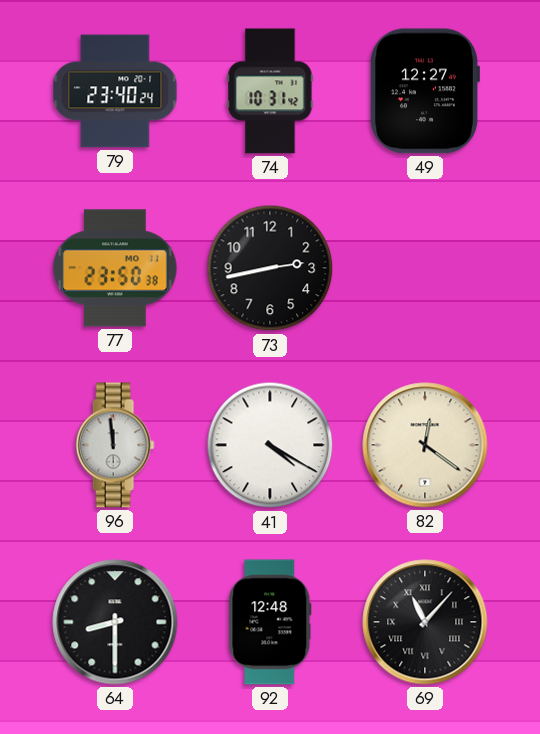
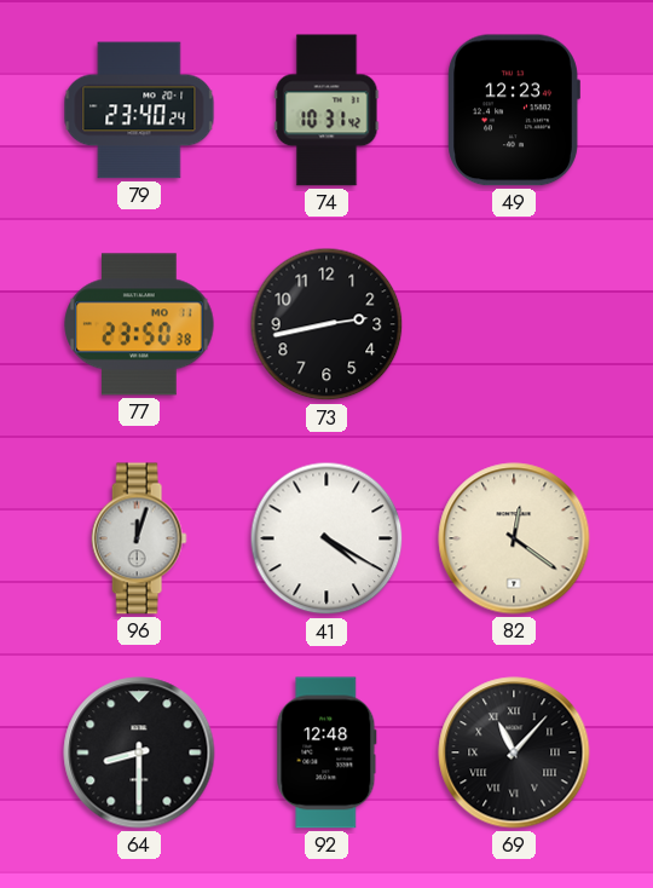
49: 12:27 -> 12:23 (514, 110)
96: 11:59 -> 12:03 (139, 538)
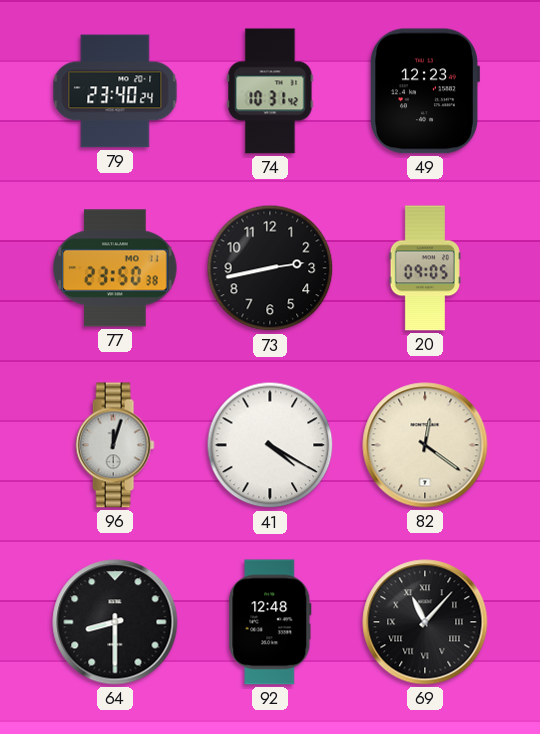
20: none -> 09:05 (425, 268)
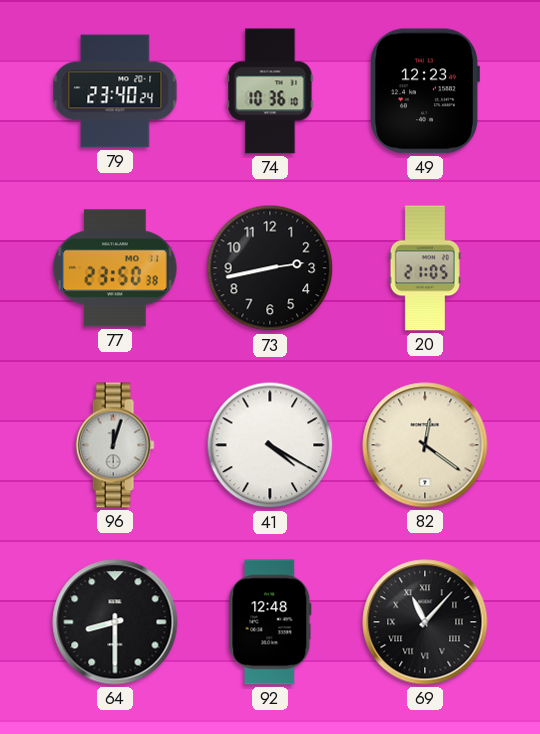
74: 10:31 -> 10:36 (270, 91)
20: 09:05 -> 21:05 (425, 268)
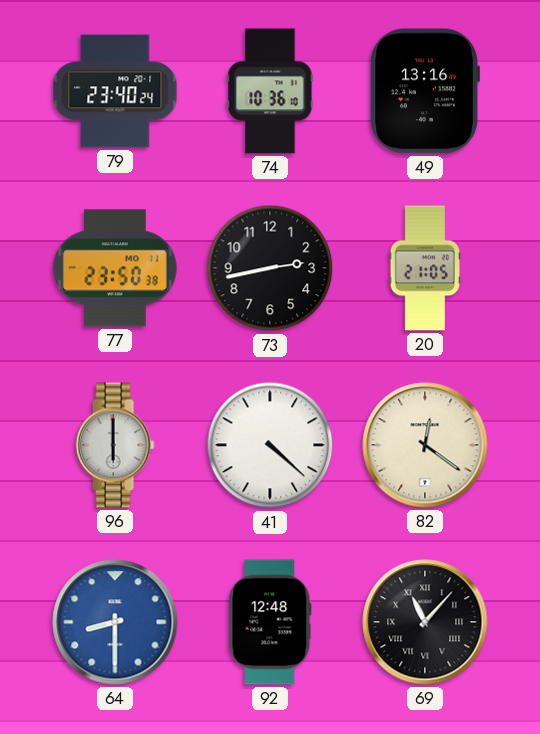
49: 12:23 -> 13:16 (425, 91)
96: 12:03 -> 6:00 (115, 445)
41: 4:20 -> 4:22 (270, 445)
64 dial: black -> blue (115, 622)
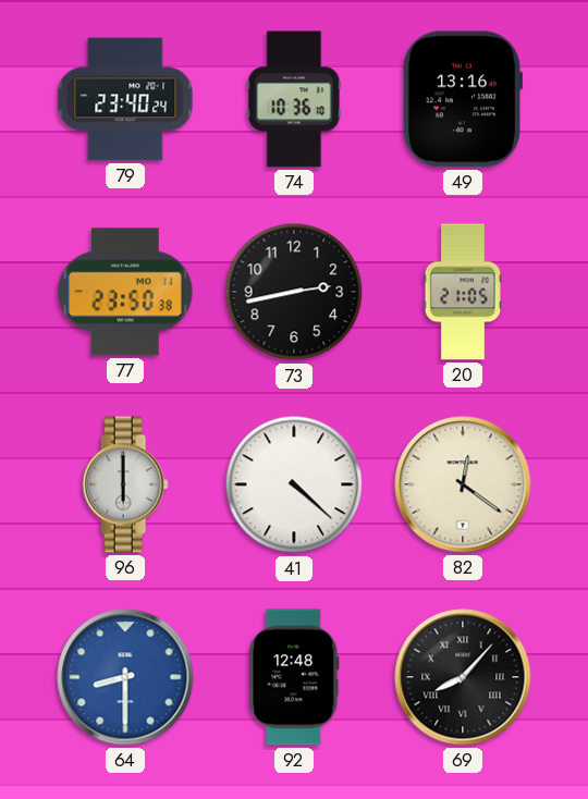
69: 11:07 -> 8:07 (463, 677)
